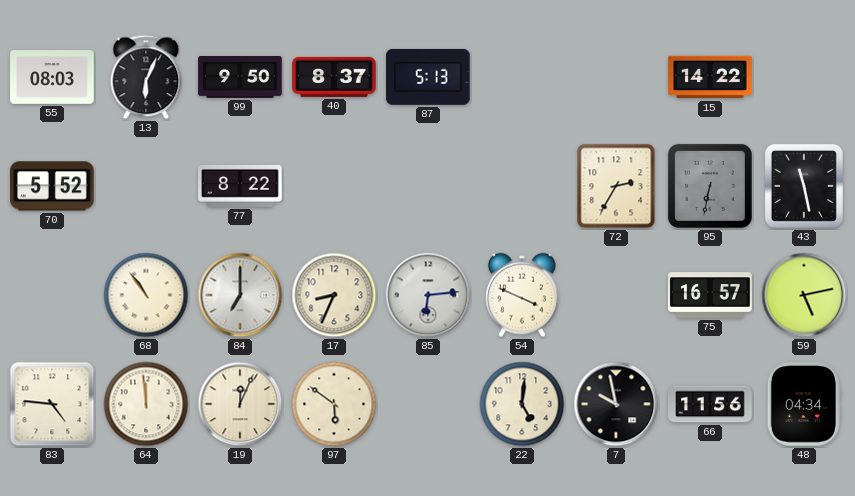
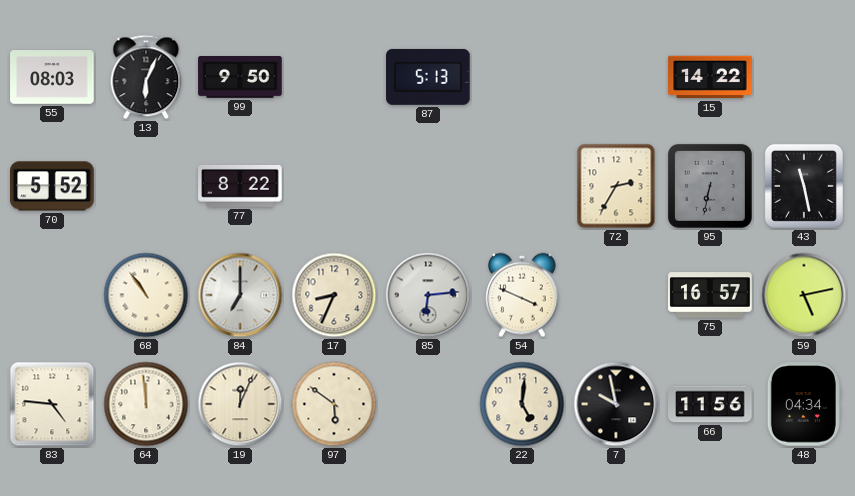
40: 8:37 -> none (334, 77)
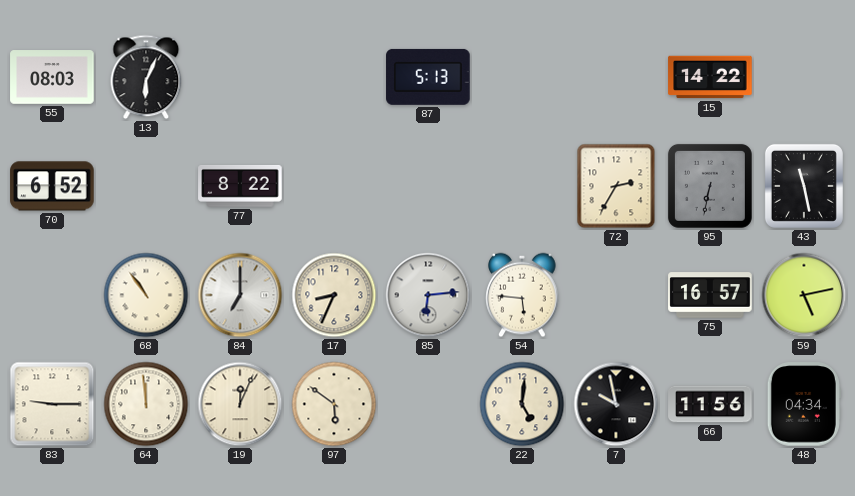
99: 9:50 -> none (240, 78)
70: 5:52 -> 6:52 (52, 186)
54: 3:49 -> 5:46 (522, 295)
83: 4:46 -> 9:15 (52, 404)
